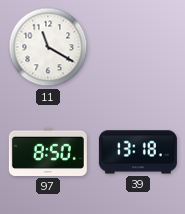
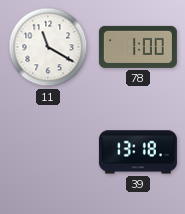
78: none -> 1:00 (138, 47)
97: 8:50 -> none (48, 152)
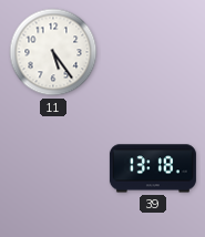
11: 11:20 -> 5:24 (53, 52)
78: 1:00 -> none (138, 47)
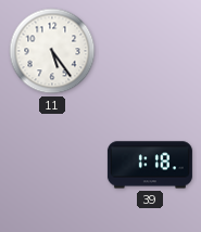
39: 13:18 -> 1:18 (150, 165)
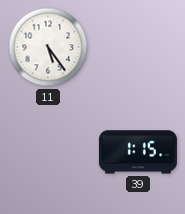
39: 1:18 -> 1:15 (138, 152)
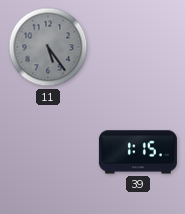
11 dial: white -> grey (48, 47)
